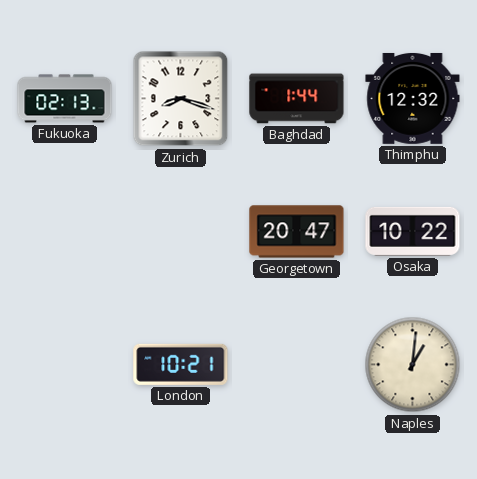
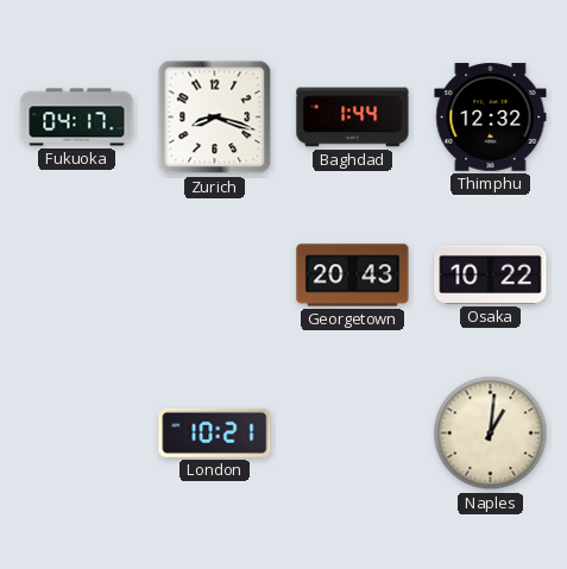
Fukuoka: 02:13 -> 04:17 (77, 118)
Georgetown: 20:47 -> 20:43 (353, 276)
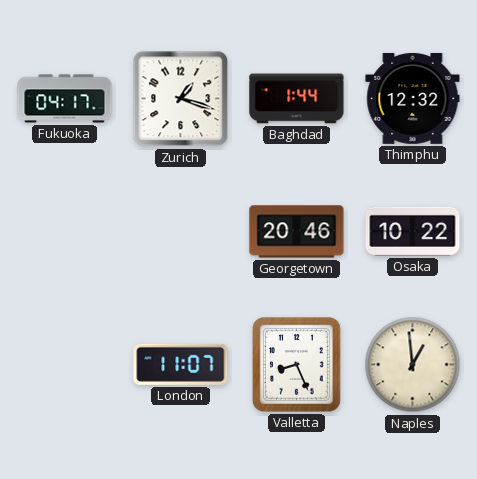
Zurich: 8:18 -> 1:18 (181, 99)
Georgetown: 20:43 -> 20:46 (297, 232)
London: 10:21 -> 11:07 (181, 364)
Valletta: none -> 8:26 (296, 364)
Naples: 1:01 -> 12:59 (413, 365)
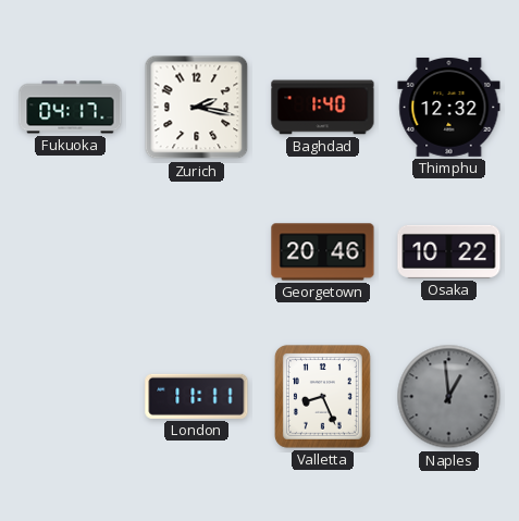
Zurich: 1:18 -> 2:17 (197, 108)
Baghdad: 1:44 -> 1:40 (323, 108)
London: 11:07 -> 11:11 (197, 396)
Naples dial: cream -> grey (449, 397)
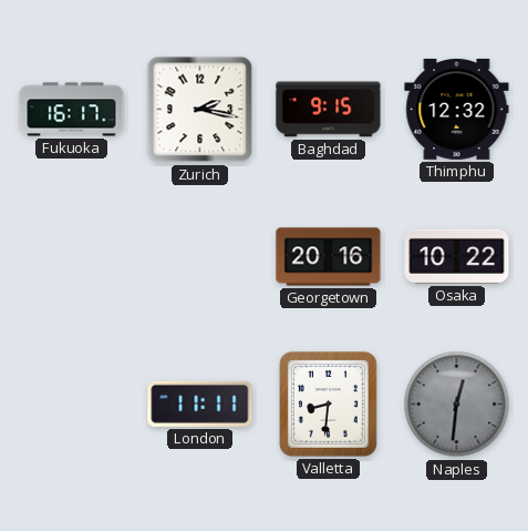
Fukuoka: 04:17 -> 16:17 (72, 110)
Baghdad: 1:40 -> 9:15 (329, 110)
Georgetown: 20:46 -> 20:16 (329, 257)
Valletta: 8:26 -> 8:31 (328, 404)
Naples: 12:59 -> 12:31 (457, 405)
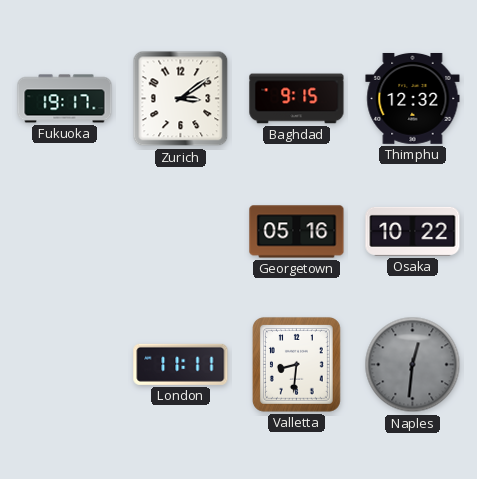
Fukuoka: 16:17 -> 19:17 (65, 99)
Zurich: 2:17 -> 3:09 (181, 99)
Georgetown: 20:16 -> 05:16 (297, 232)
